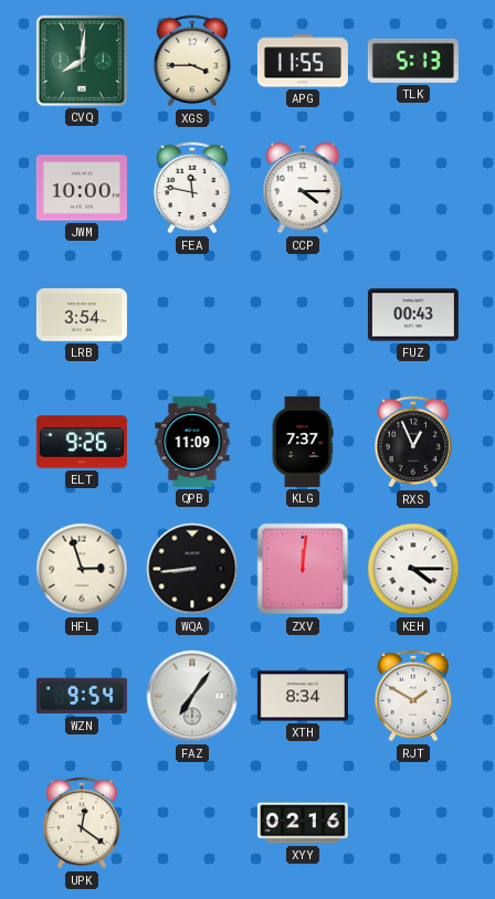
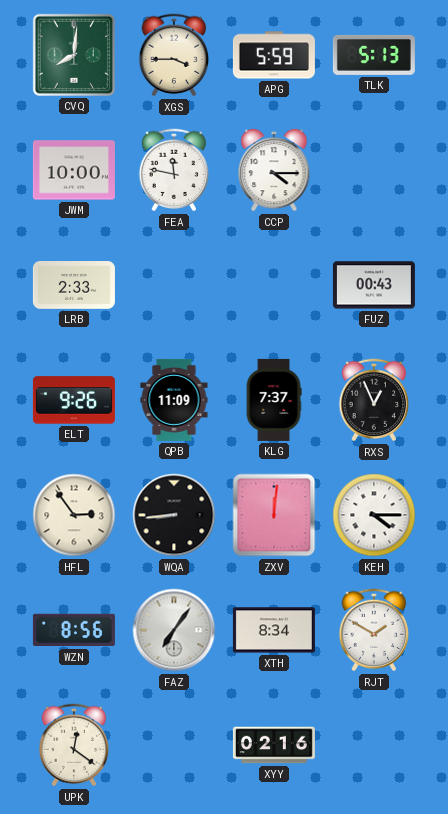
APG: 11:55 -> 5:59 (274, 55)
LRB: 3:54 -> 2:33 (74, 286)
HFL: 2:57 -> 2:54 (74, 515)
WZN: 9:54 -> 8:56 (74, 630)
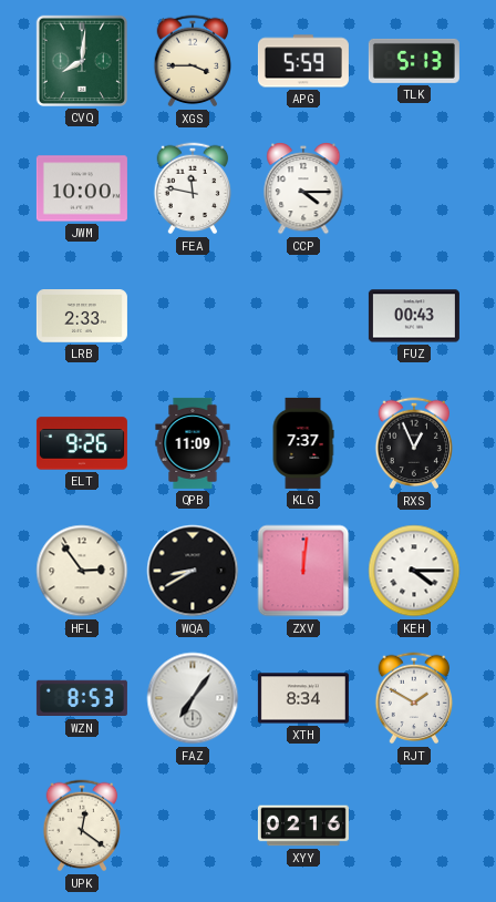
WQA: 8:44 -> 8:40 (193, 571)
WZN: 8:56 -> 8:53 (82, 698)
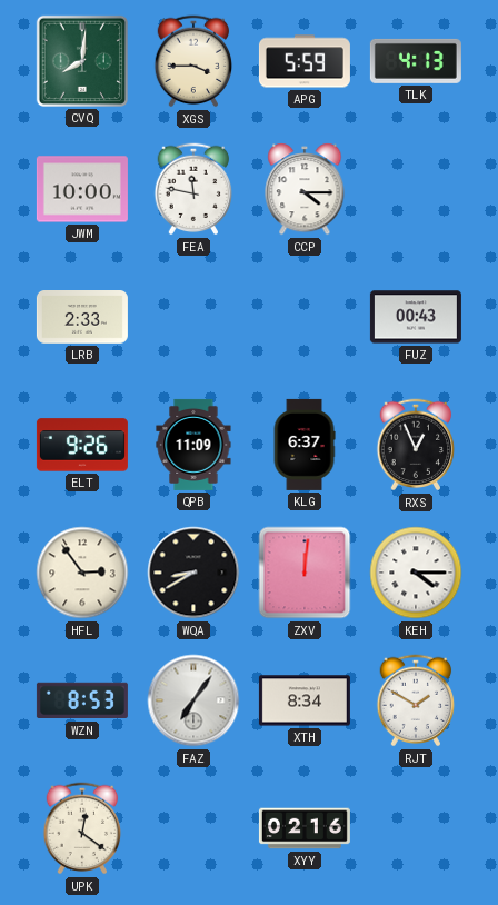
TLK: 5:13 -> 4:13 (416, 61)
KLG: 7:37 -> 6:37 (305, 445)
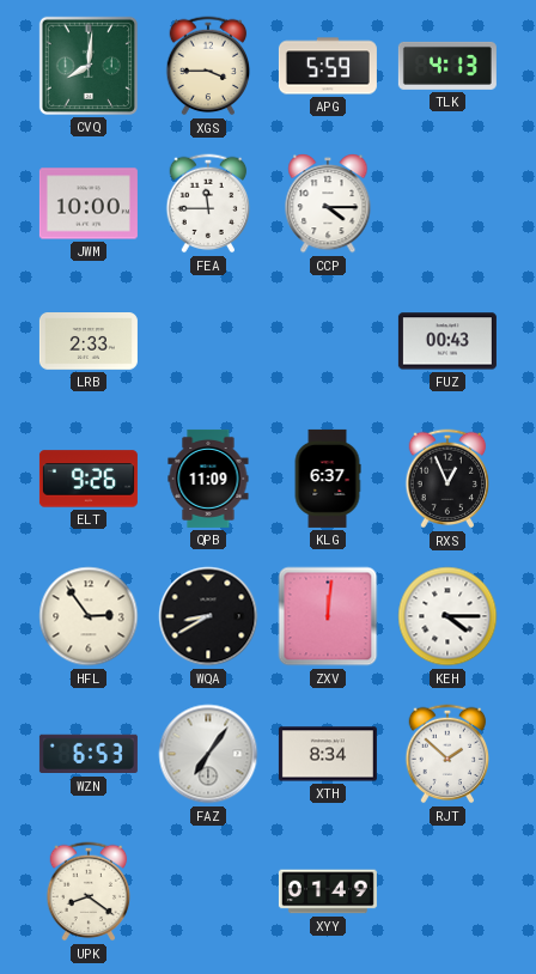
FEA: 11:47 -> 11:45 (208, 203)
WZN: 8:53 -> 6:53 (89, 754)
RJT: 1:50 -> 1:52 (447, 754)
UPK: 12:21 -> 8:21 (89, 891)
XYY: 02:16 -> 01:49 (328, 891)
